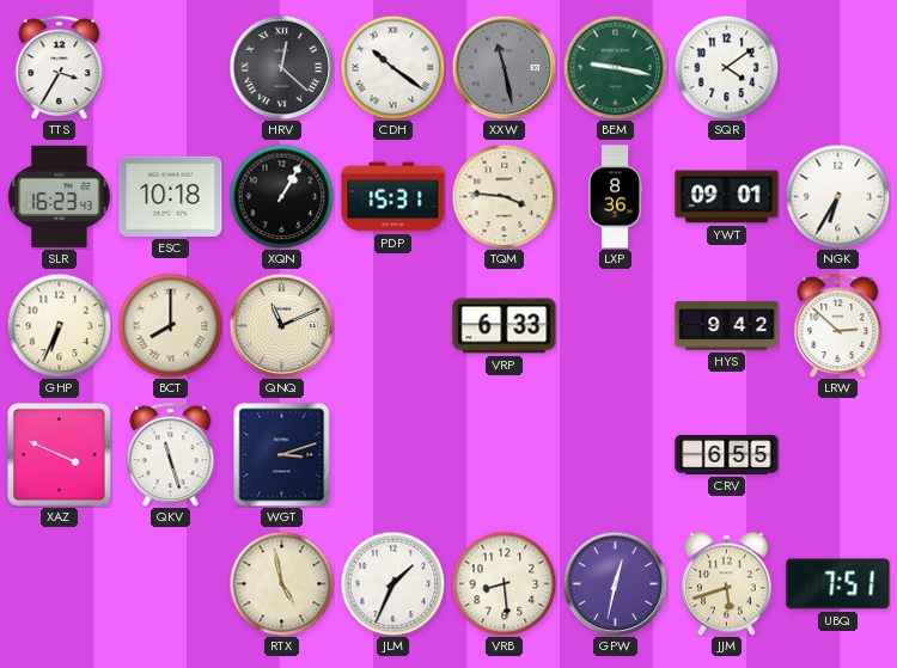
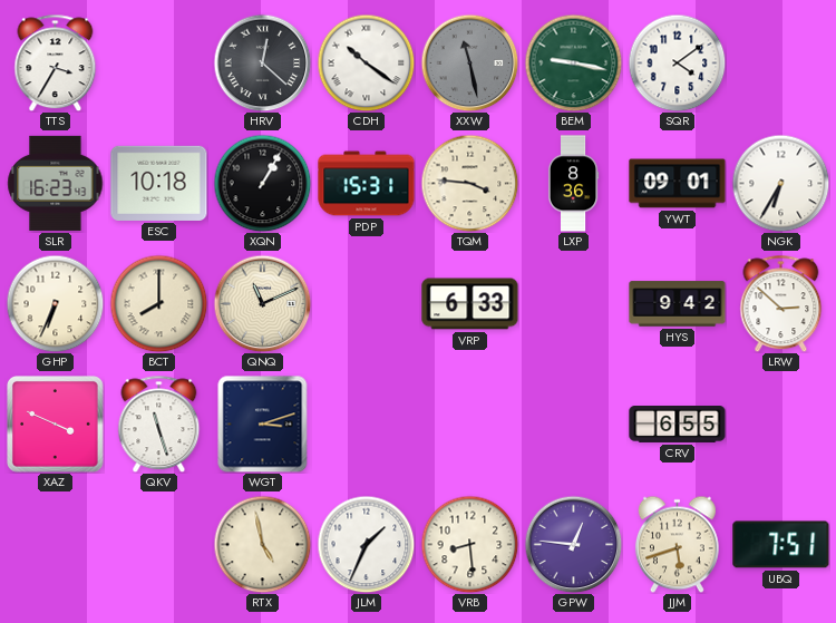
GPW: 12:32 -> 12:46 (573, 544)
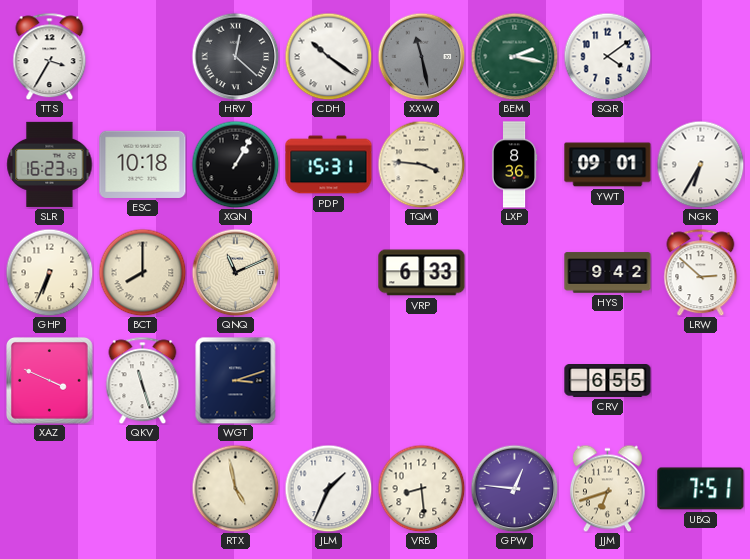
BEM: 9:17 -> 2:17 (514, 56)
JJM: 5:42 -> 6:42 (607, 488)
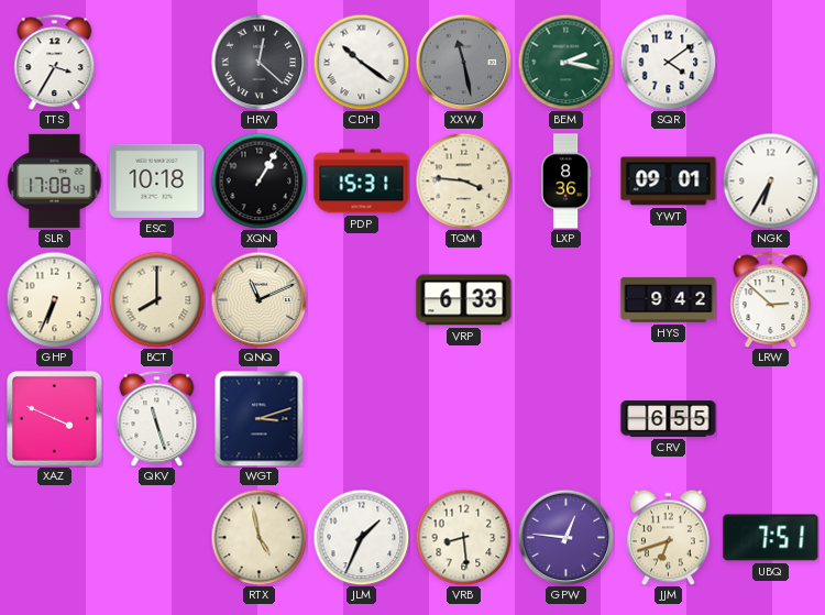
SLR: 16:23 -> 17:08 (55, 180)
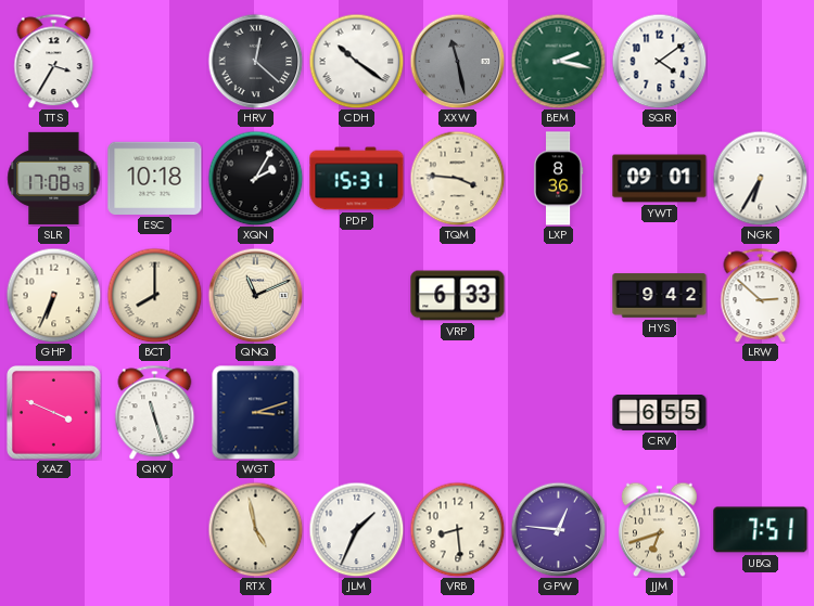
XQN: 1:05 -> 2:05 (255, 178)
